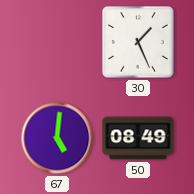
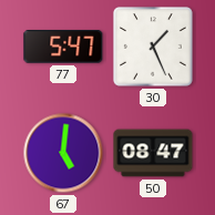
77: none -> 5:47 (63, 48)
50: 08:49 -> 08:47 (153, 153)
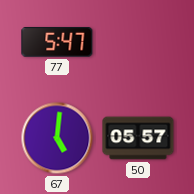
30: 1:26 -> none (154, 48)
50: 08:47 -> 05:57 (138, 138)
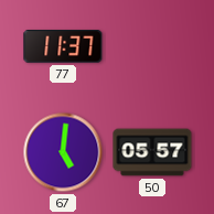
77: 5:47 -> 11:37 (63, 47)
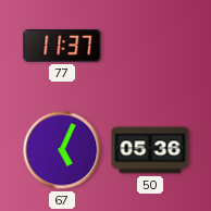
67: 5:01 -> 5:04 (62, 150)
50: 05:57 -> 05:36 (150, 150)
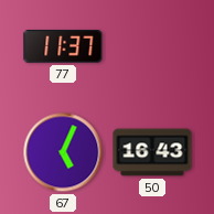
50: 05:36 -> 16:43 (152, 152)
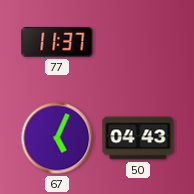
50: 16:43 -> 04:43 (138, 138)
